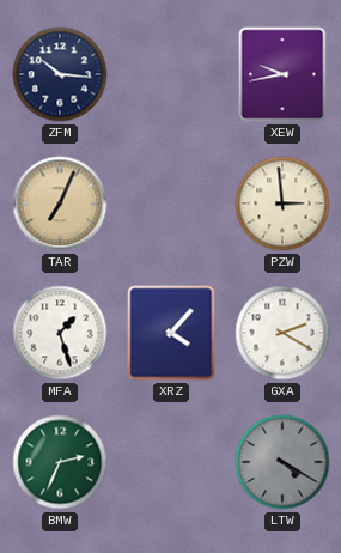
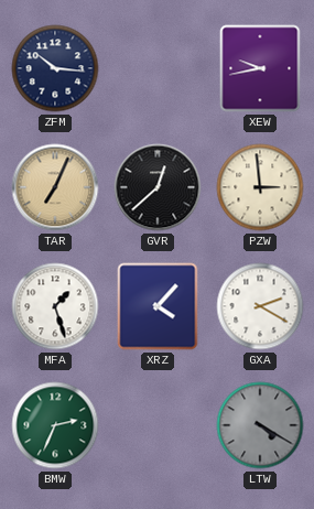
GVR: none -> 12:38 (158, 187)
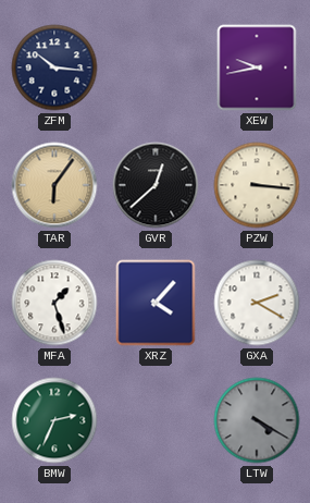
TAR: 7:04 -> 6:06 (54, 185)
PZW: 2:59 -> 3:16 (257, 185)
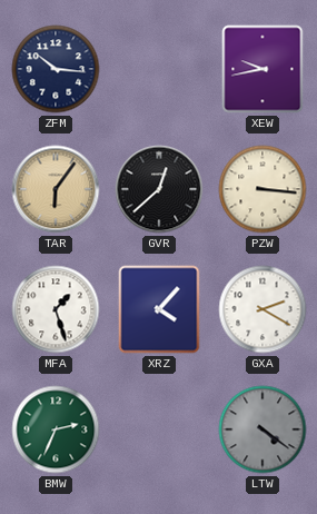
LTW: 4:20 -> 4:21 (262, 429)
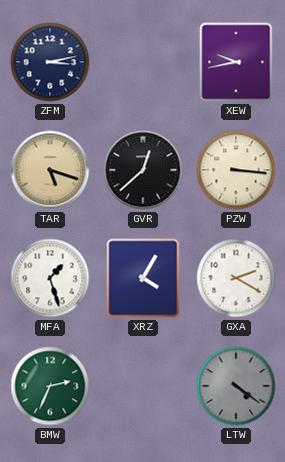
ZFM: 10:16 -> 3:13 (50, 62)
TAR: 6:06 -> 5:18 (50, 170)
XRZ: 4:07 -> 4:05 (143, 278)
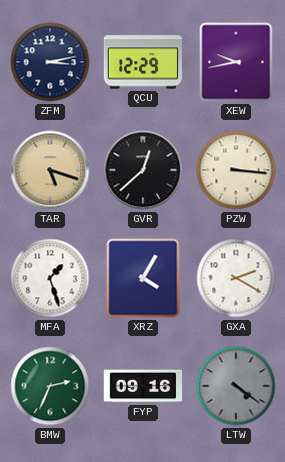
QCU: none -> 12:29 (142, 62)
FYP: none -> 09:16 (143, 386)
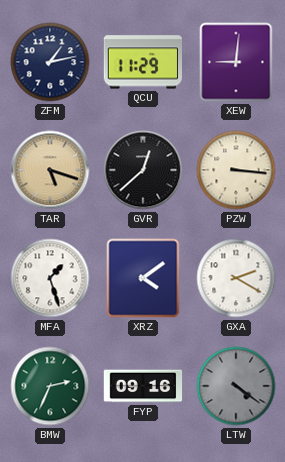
ZFM: 3:13 -> 1:13 (50, 62)
QCU: 12:29 -> 11:29 (142, 62)
XEW: 9:43 -> 9:01 (236, 62)
XRZ: 4:05 -> 4:09 (143, 278)
